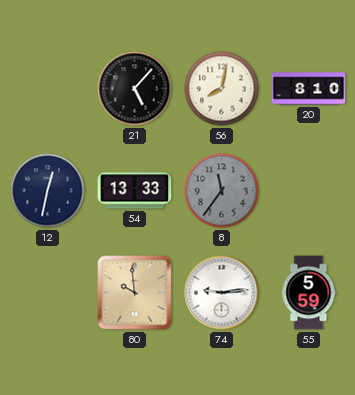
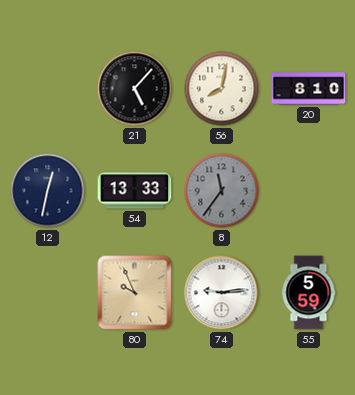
80: 9:59 -> 9:56 (135, 293)
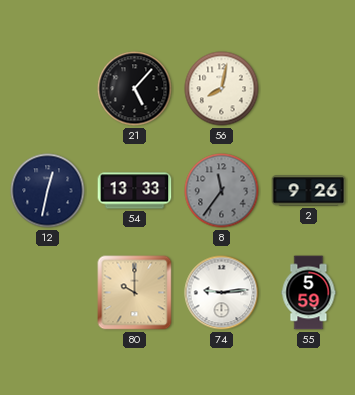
20: 8:10 -> none (309, 89)
2: none -> 9:26 (309, 191)
80: 9:56 -> 10:00 (135, 293)
